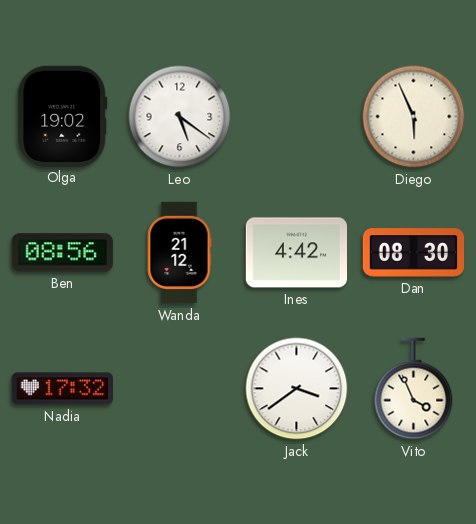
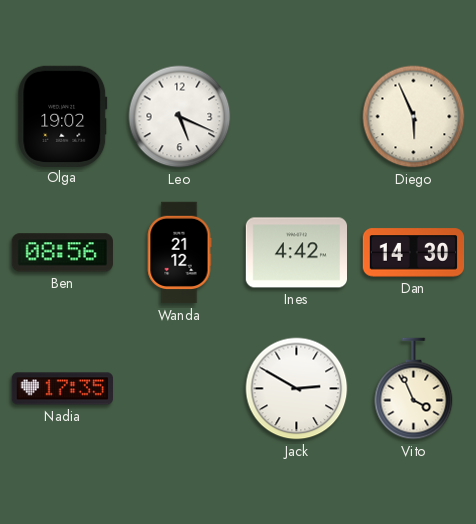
Leo: 5:21 -> 5:19 (180, 117)
Dan: 08:30 -> 14:30 (414, 253)
Nadia: 17:32 -> 17:35 (62, 389)
Jack: 3:39 -> 2:50 (297, 389)
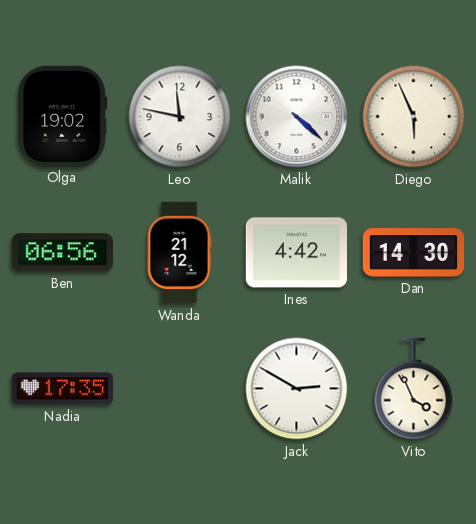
Leo: 5:19 -> 11:47 (180, 117)
Malik: none -> 4:22 (297, 117)
Ben: 08:56 -> 06:56 (62, 253)
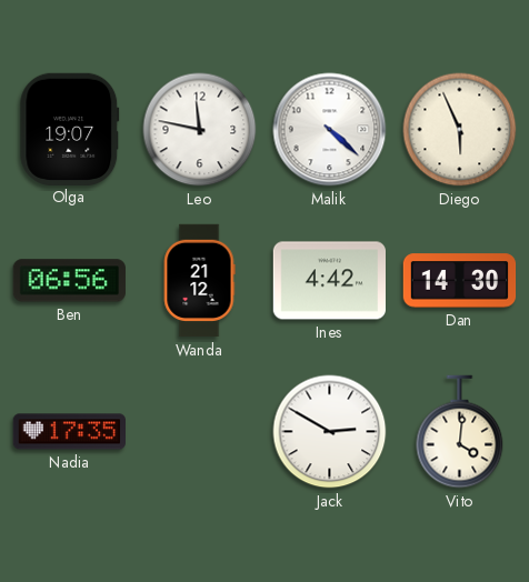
Olga: 19:02 -> 19:07 (70, 129)
Vito: 3:56 -> 4:01 (460, 432)
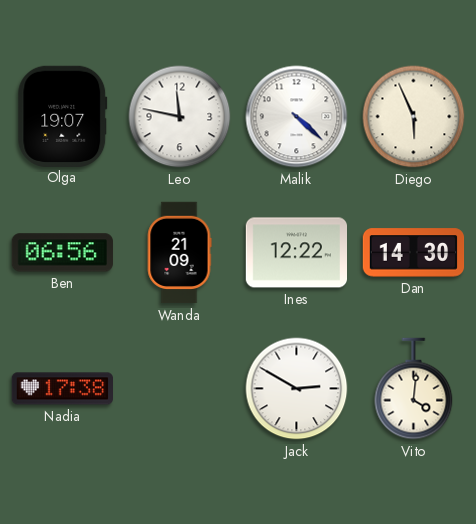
Wanda: 21:12 -> 21:09 (179, 253)
Ines: 4:42 -> 12:22 (296, 253)
Nadia: 17:35 -> 17:38 (62, 389)
